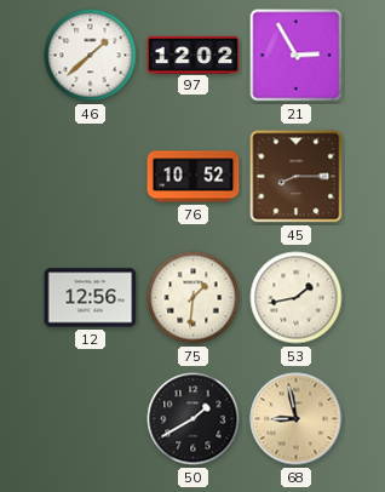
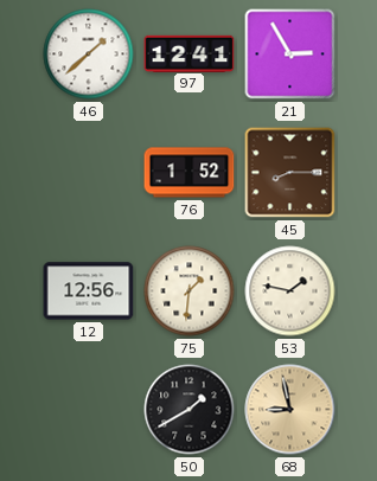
97: 12:02 -> 12:41 (190, 53)
76: 10:52 -> 1:52 (190, 173)
53: 1:43 -> 1:47 (290, 291)
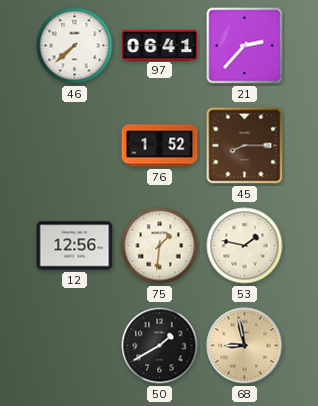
46: 1:38 -> 7:38 (75, 46)
97: 12:41 -> 06:41 (160, 45)
21: 2:55 -> 2:37 (245, 46)
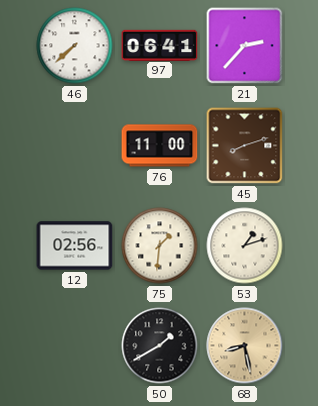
76: 1:52 -> 11:00 (160, 146)
45: 8:15 -> 8:12 (245, 146)
12: 12:56 -> 02:56 (75, 246)
53: 1:47 -> 1:12 (245, 246)
68: 8:58 -> 8:28 (245, 346)
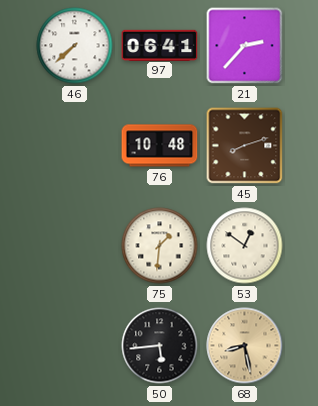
76: 11:00 -> 10:48 (160, 146)
12: 02:56 -> none (75, 246)
53: 1:12 -> 12:51 (245, 246)
50: 1:40 -> 5:44 (160, 346)
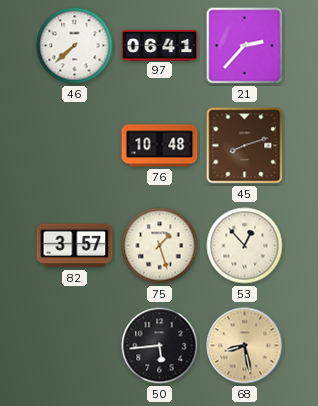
82: none -> 3:57 (75, 246)
75: 1:31 -> 1:27 (160, 246)
53: 12:51 -> 12:53 (245, 246)
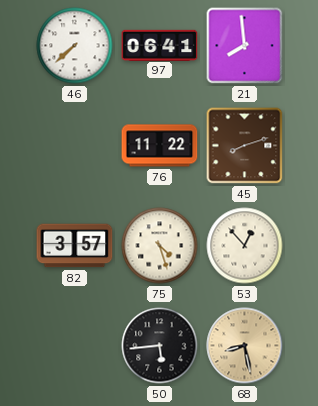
21: 2:37 -> 7:59 (245, 46)
76: 10:48 -> 11:22 (160, 146)
75: 1:27 -> 4:27 (160, 246)
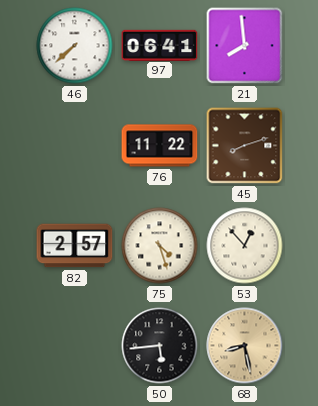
82: 3:57 -> 2:57 (75, 246)
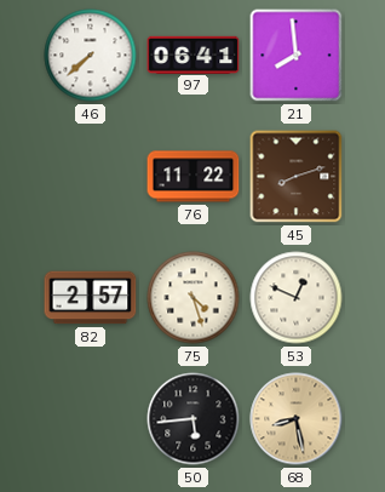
53: 12:53 -> 12:49 (297, 298)
